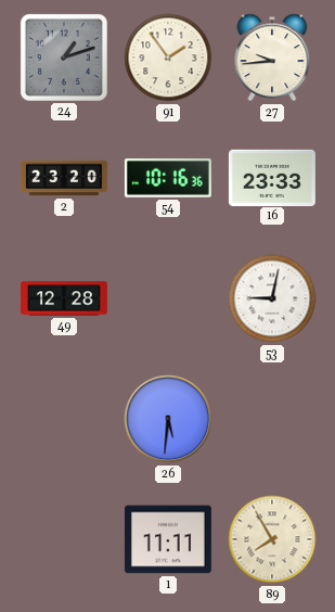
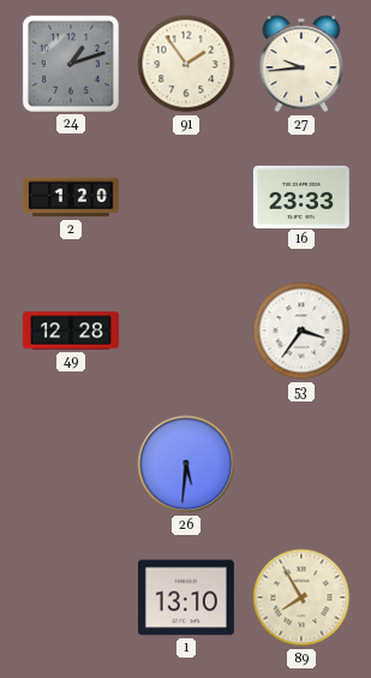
2: 23:20 -> 1:20 (71, 197)
54: 10:16 -> none (168, 178)
53: 9:02 -> 3:36 (301, 331)
1: 11:11 -> 13:10 (186, 597)
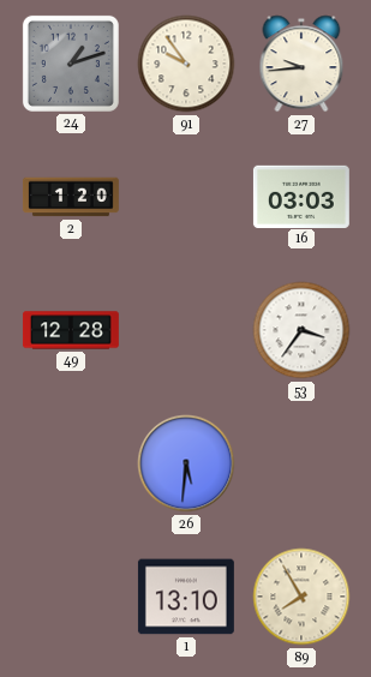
91: 1:54 -> 9:54 (186, 64)
16: 23:33 -> 03:03 (301, 196)
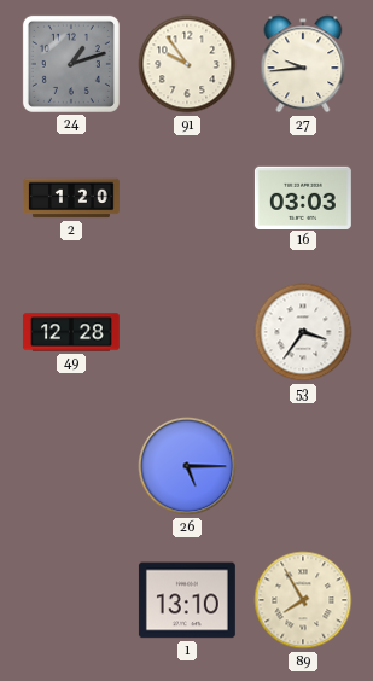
26: 5:31 -> 5:15 (187, 466)
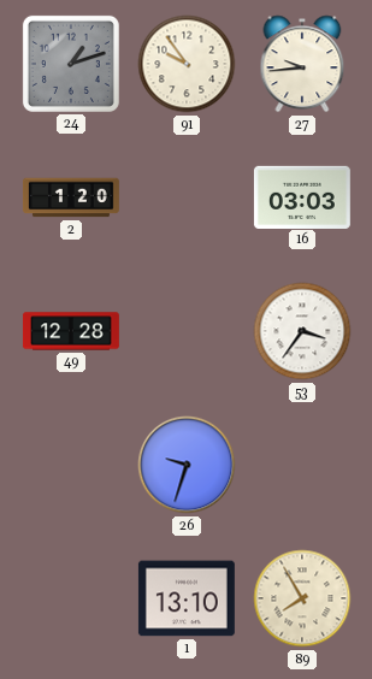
26: 5:15 -> 9:33 (187, 465)
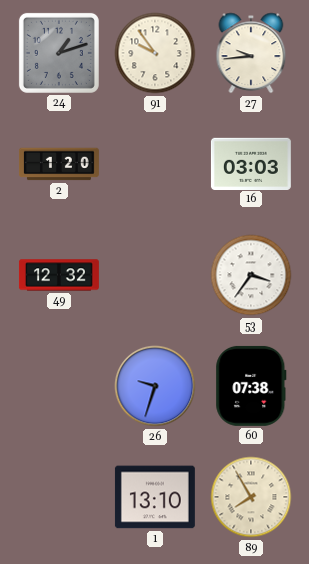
49: 12:28 -> 12:32 (59, 275)
60: none -> 07:38 (251, 386)
